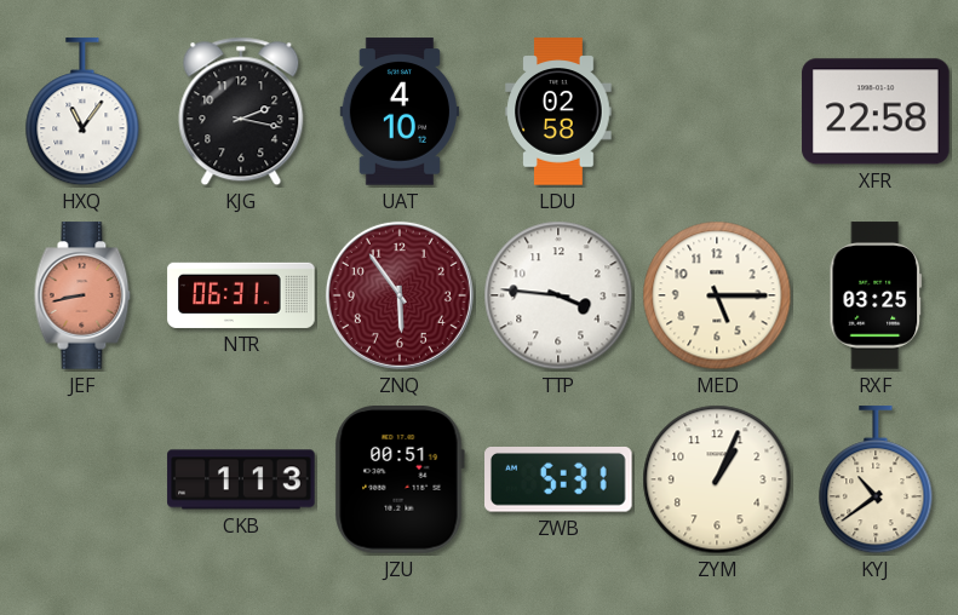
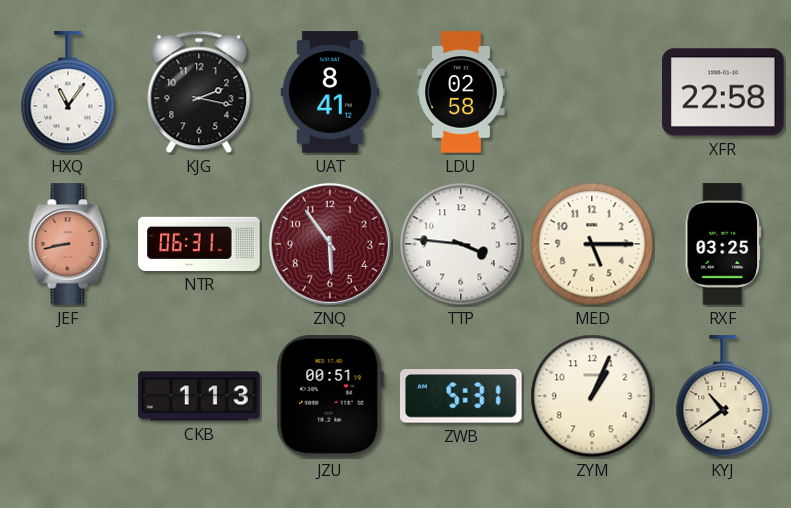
UAT: 4:10 -> 8:41 (329, 92)
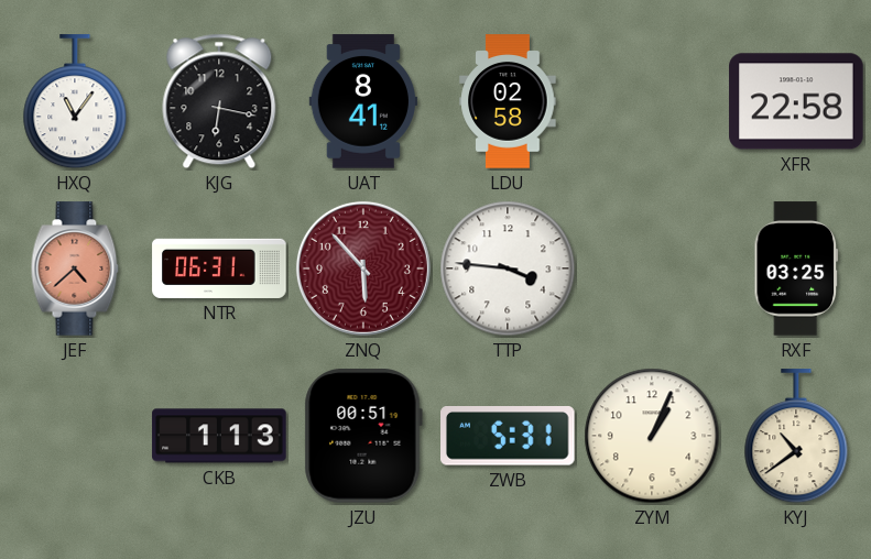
KJG: 2:17 -> 6:17 (219, 101)
JEF: 8:43 -> 4:38 (75, 268)
ZNQ: 5:54 -> 5:53 (363, 268)
MED: 5:15 -> none (592, 244)
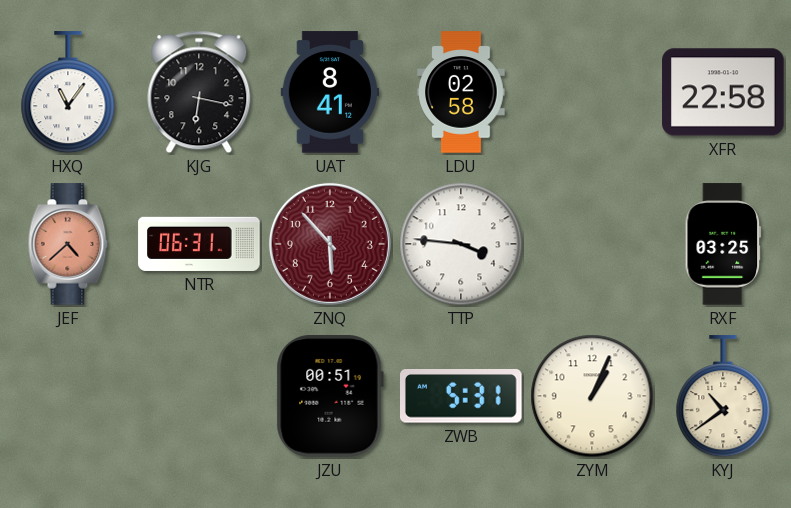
CKB: 1:13 -> none (219, 436)
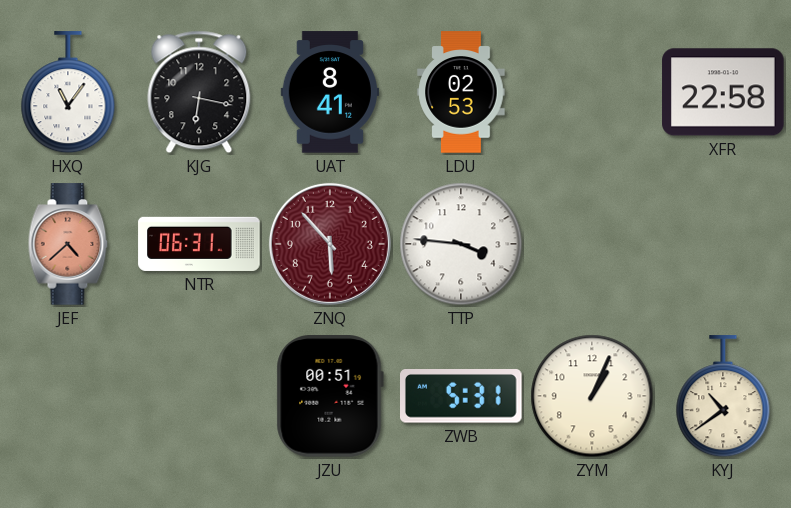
LDU: 02:58 -> 02:53 (461, 92)
RXF: 03:25 -> none (723, 244)
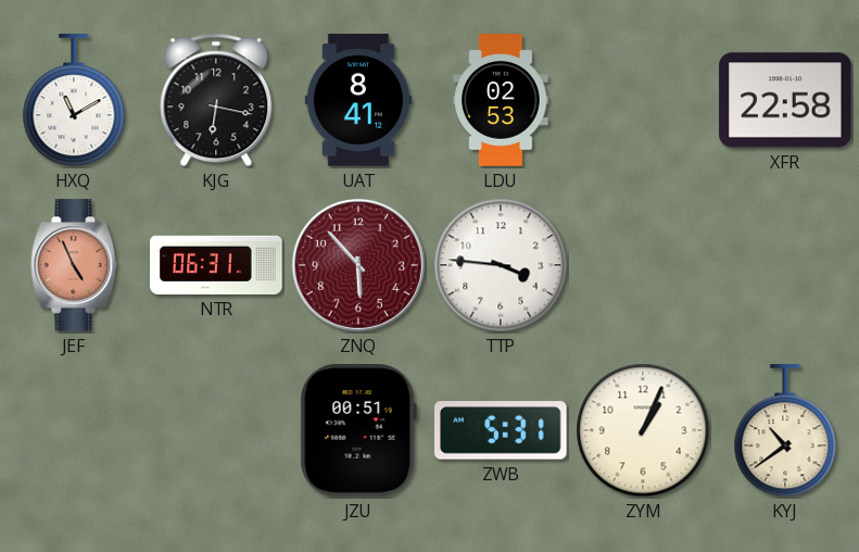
HXQ: 11:06 -> 11:10 (74, 101)
JEF: 4:38 -> 4:56 (74, 265)
